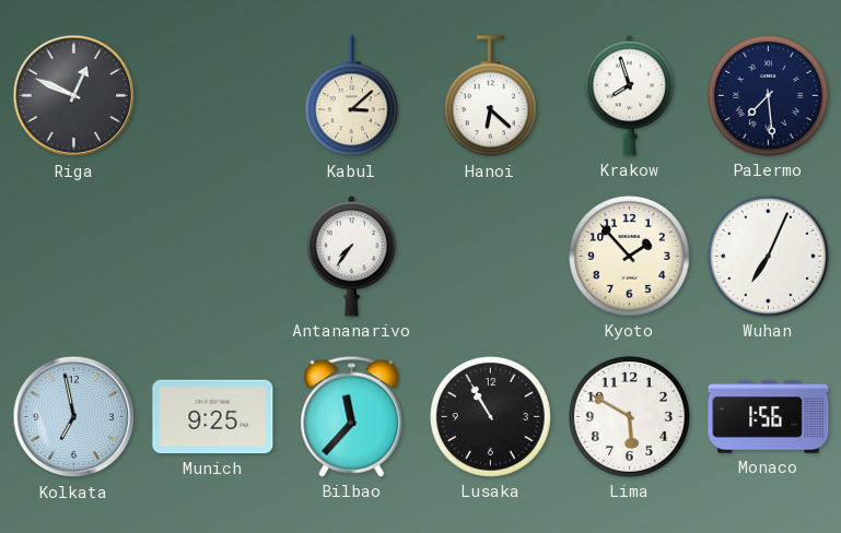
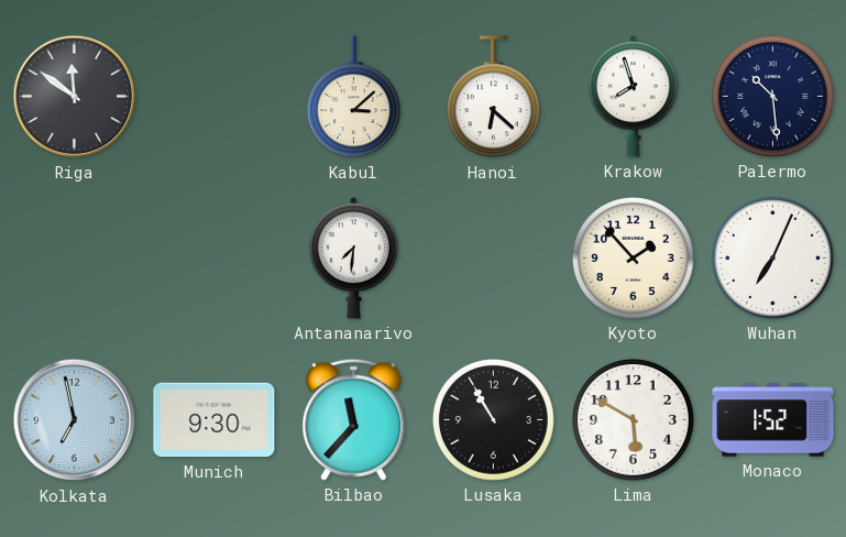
Riga: 12:49 -> 11:51 (75, 97)
Palermo: 7:29 -> 10:29 (772, 96)
Antananarivo: 7:36 -> 7:31 (353, 259)
Munich: 9:25 -> 9:30 (215, 420)
Monaco: 1:56 -> 1:52 (773, 420)
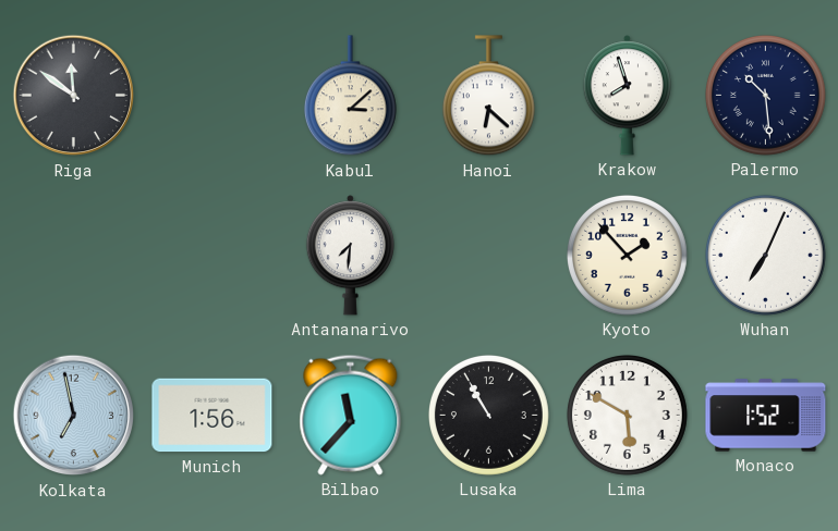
Munich: 9:30 -> 1:56 (212, 416)
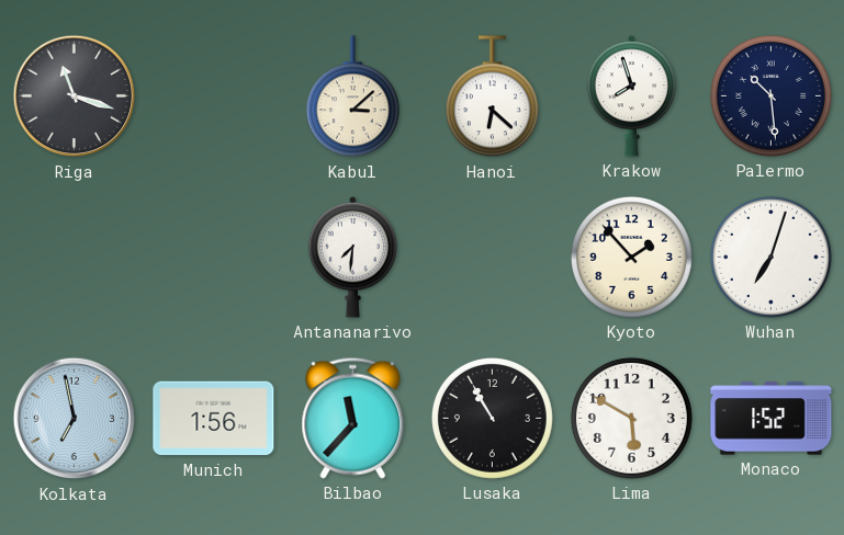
Riga: 11:51 -> 11:18 (75, 96)
Wuhan: 7:04 -> 7:03 (770, 257)
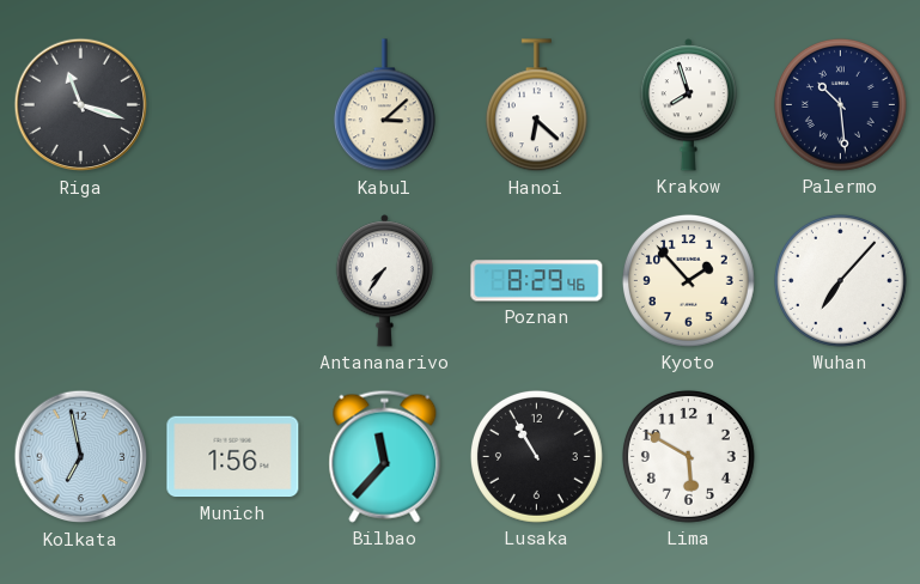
Antananarivo: 7:31 -> 7:36 (384, 281)
Poznan: none -> 8:29 (537, 281)
Wuhan: 7:03 -> 7:07 (840, 280)
Monaco: 1:52 -> none (772, 419)
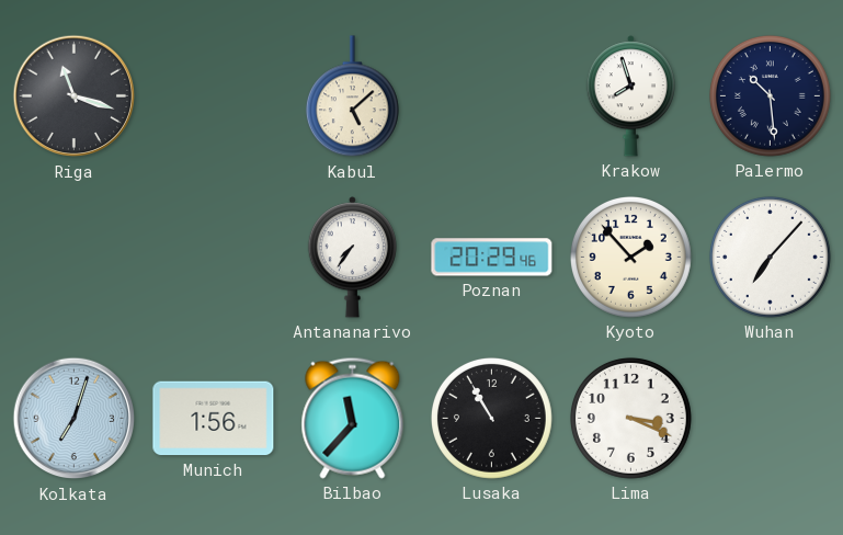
Kabul: 3:08 -> 5:08 (352, 96)
Hanoi: 6:22 -> none (536, 105)
Poznan: 8:29 -> 20:29 (492, 258)
Kolkata: 6:58 -> 7:03 (75, 419)
Lima: 5:50 -> 3:19 (630, 418)
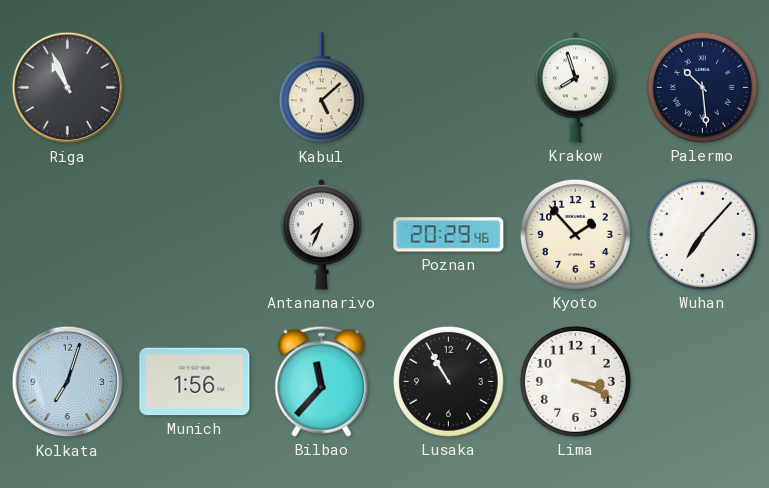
Riga: 11:18 -> 10:56 (68, 88)
Antananarivo: 7:36 -> 7:34 (321, 235)
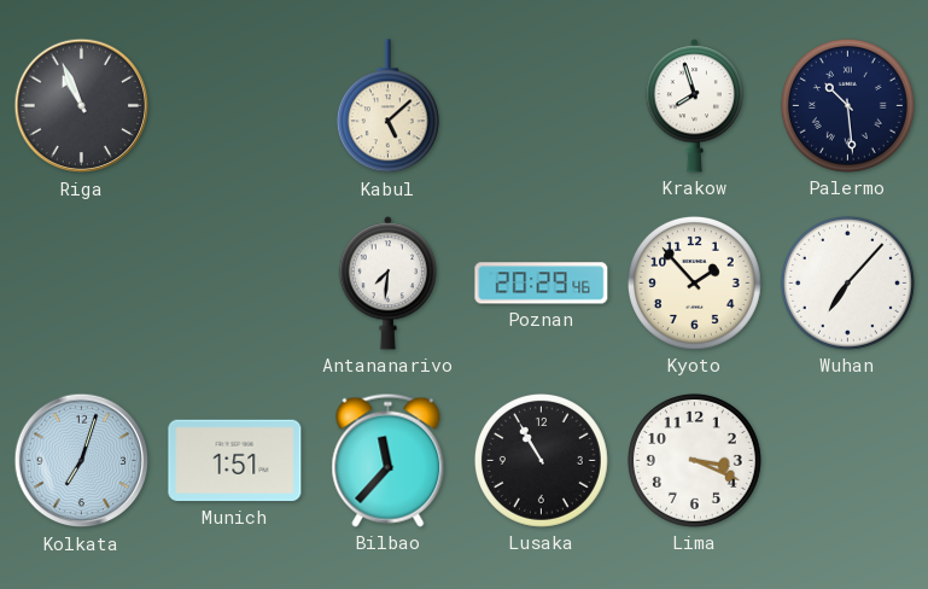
Antananarivo: 7:34 -> 7:31 (387, 284)
Munich: 1:56 -> 1:51 (235, 461)
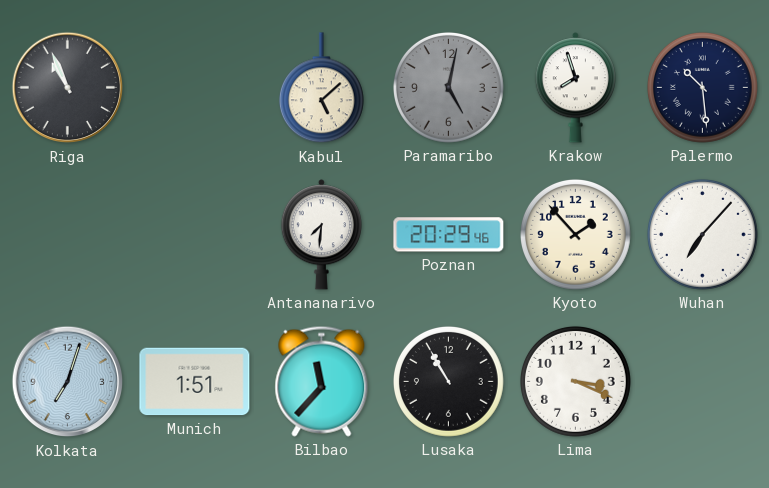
Paramaribo: none -> 5:02 (448, 87)
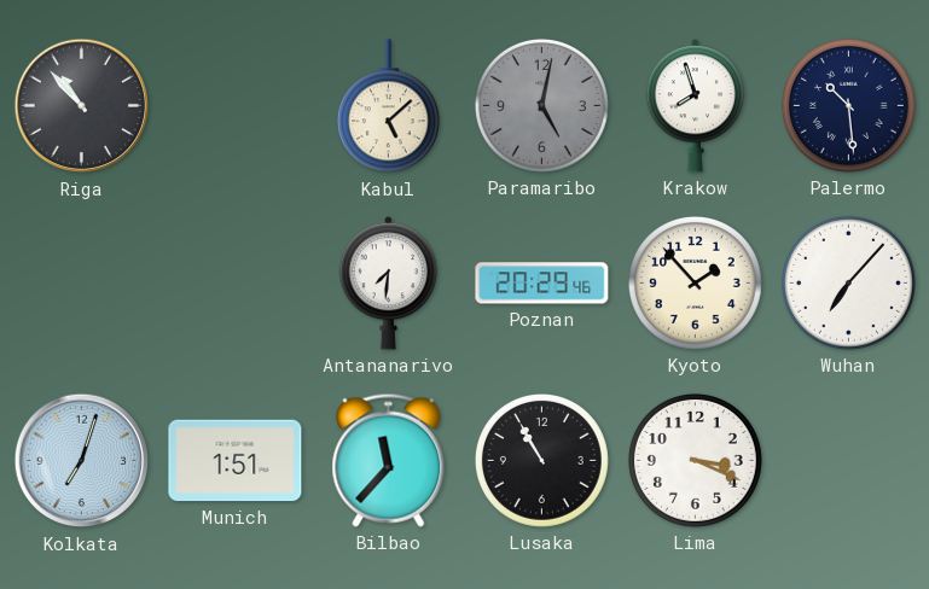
Riga: 10:56 -> 10:53 (82, 106)
